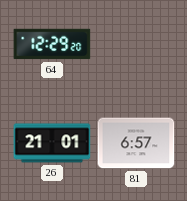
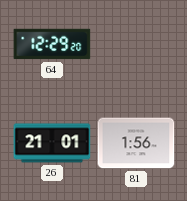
81: 6:57 -> 1:56 (136, 143)
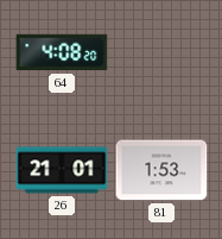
64: 12:29 -> 4:08 (62, 52)
81: 1:56 -> 1:53 (161, 170)
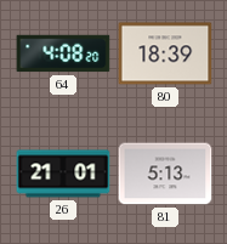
80: none -> 18:39 (165, 53)
81: 1:53 -> 5:13 (165, 174)
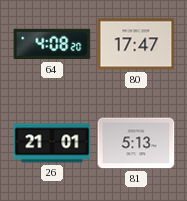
80: 18:39 -> 17:47 (136, 44)
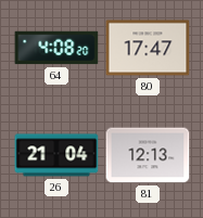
26: 21:01 -> 21:04 (56, 155)
81: 5:13 -> 12:13 (148, 155)
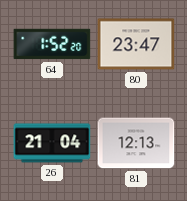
64: 4:08 -> 1:52 (52, 44)
80: 17:47 -> 23:47 (136, 44)
